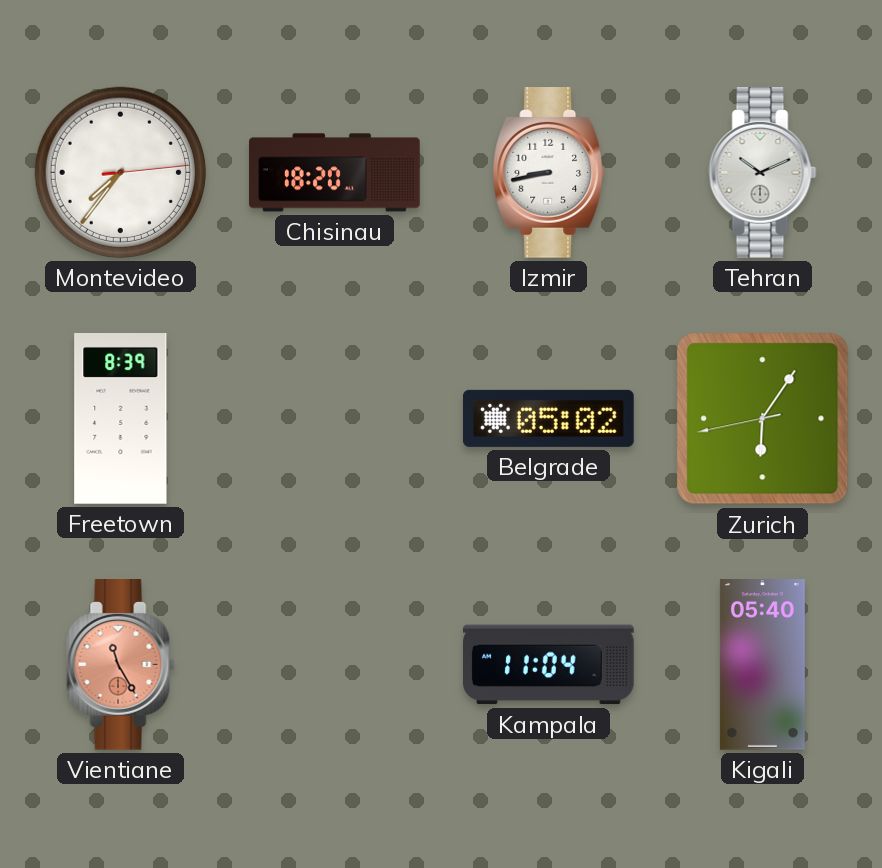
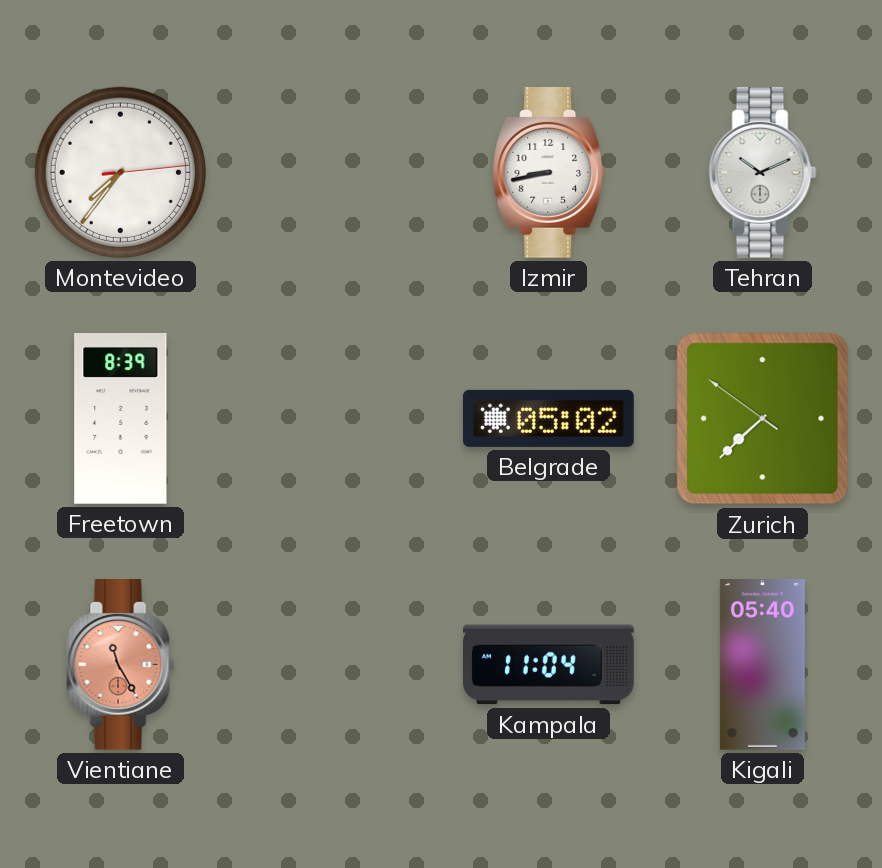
Chisinau: 18:20 -> none (335, 173)
Zurich: 6:05 -> 7:37 (763, 419)
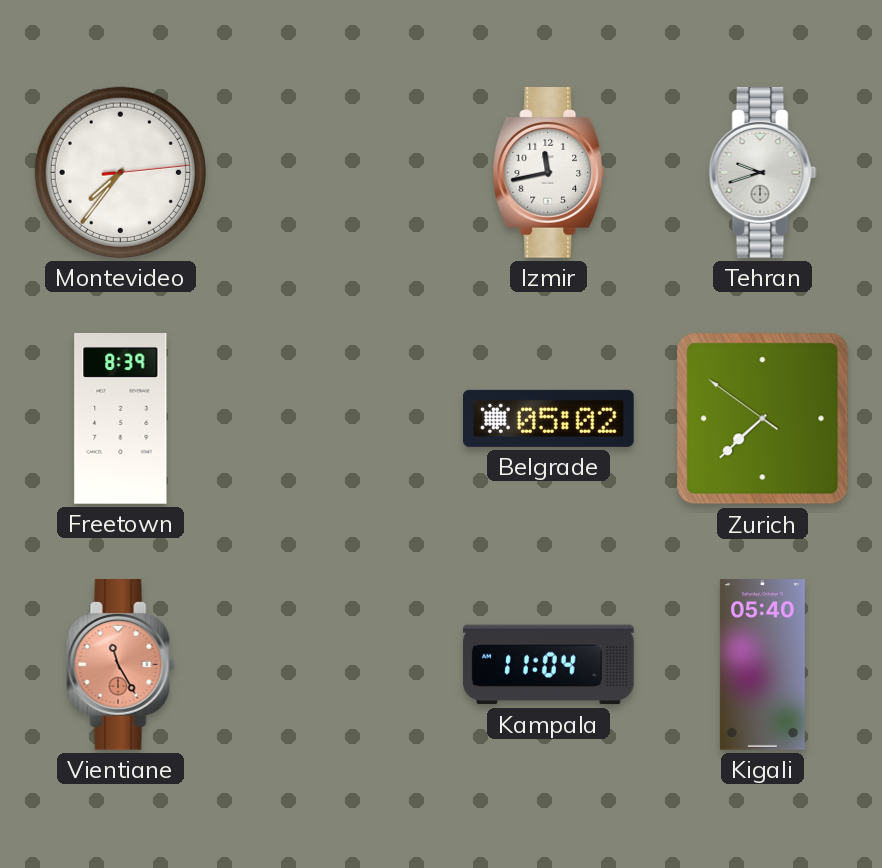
Izmir: 8:43 -> 11:43 (549, 173)
Tehran: 10:11 -> 9:42 (763, 173)
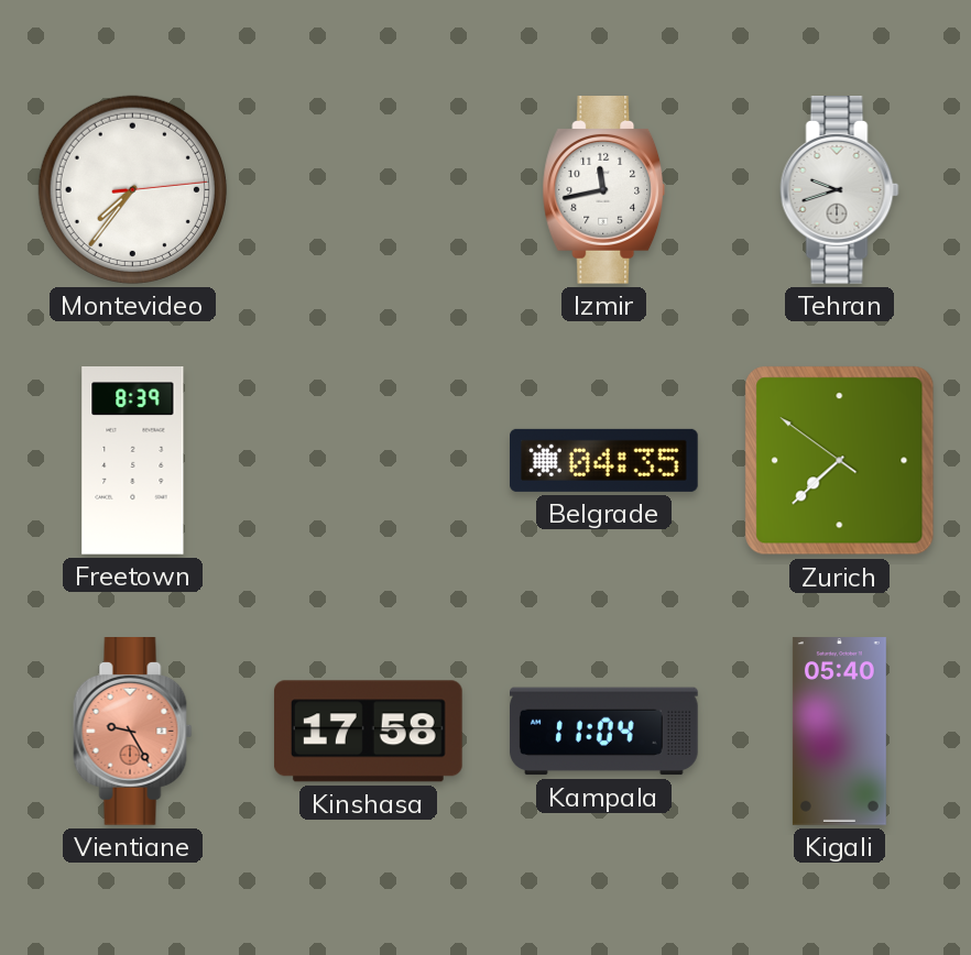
Belgrade: 05:02 -> 04:35 (604, 460)
Vientiane: 11:25 -> 9:25 (133, 732)
Kinshasa: none -> 17:58 (368, 732)
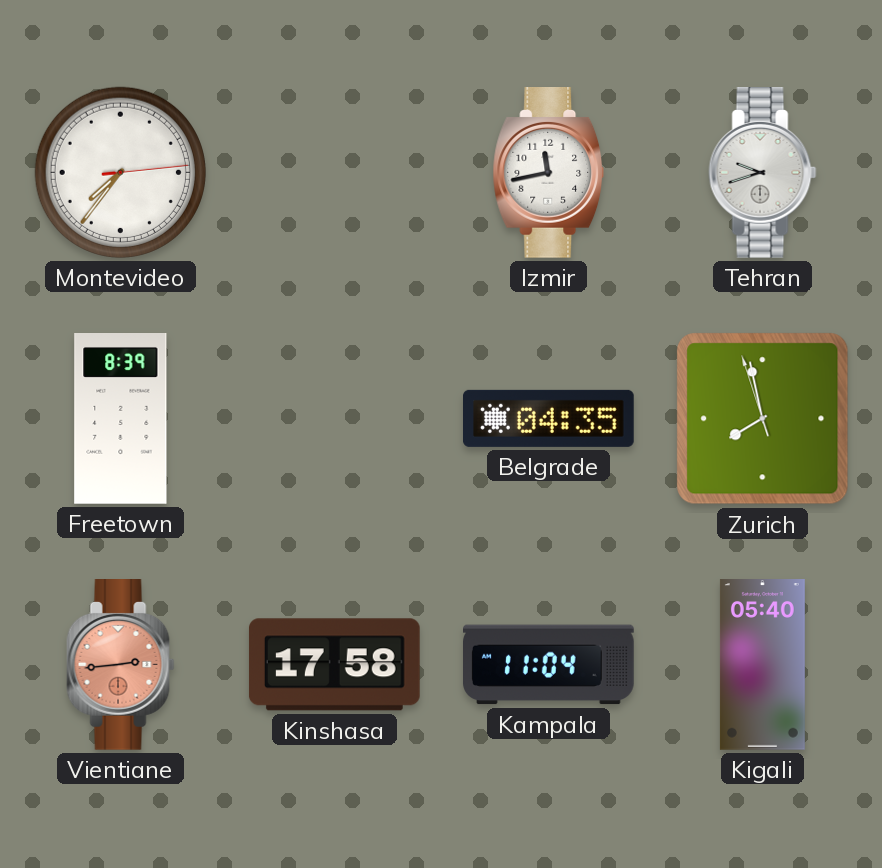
Zurich: 7:37 -> 7:57 (763, 419)
Vientiane: 9:25 -> 2:44 (121, 665)
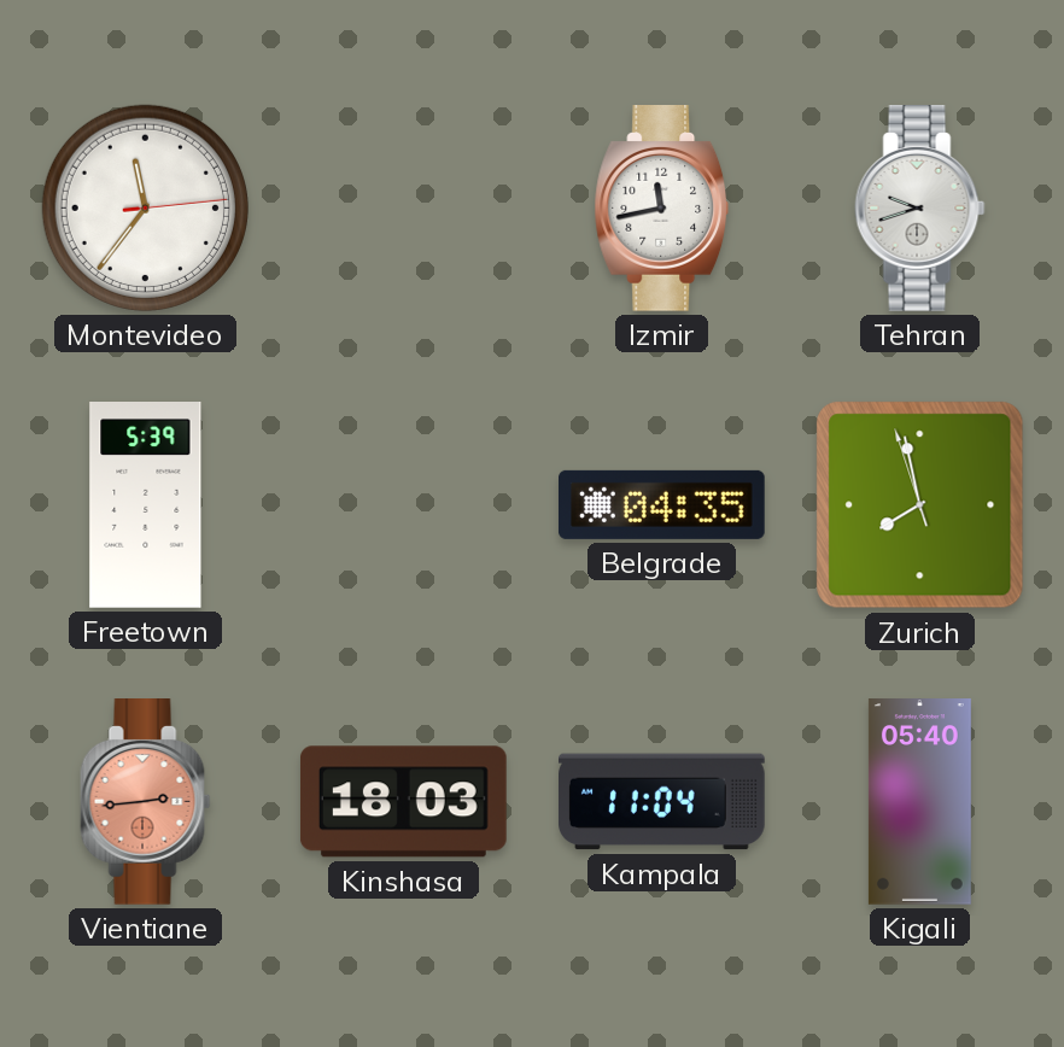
Montevideo: 7:36 -> 11:36 (145, 207)
Freetown: 8:39 -> 5:39 (146, 505)
Kinshasa: 17:58 -> 18:03 (403, 802)
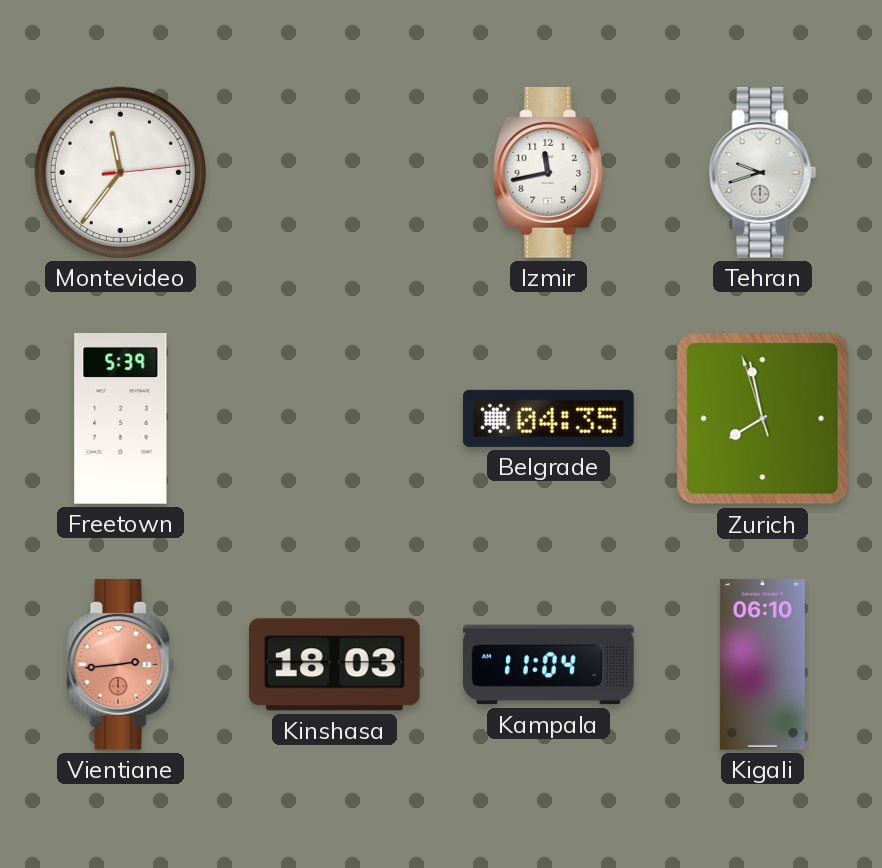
Kigali: 05:40 -> 06:10 (762, 665)
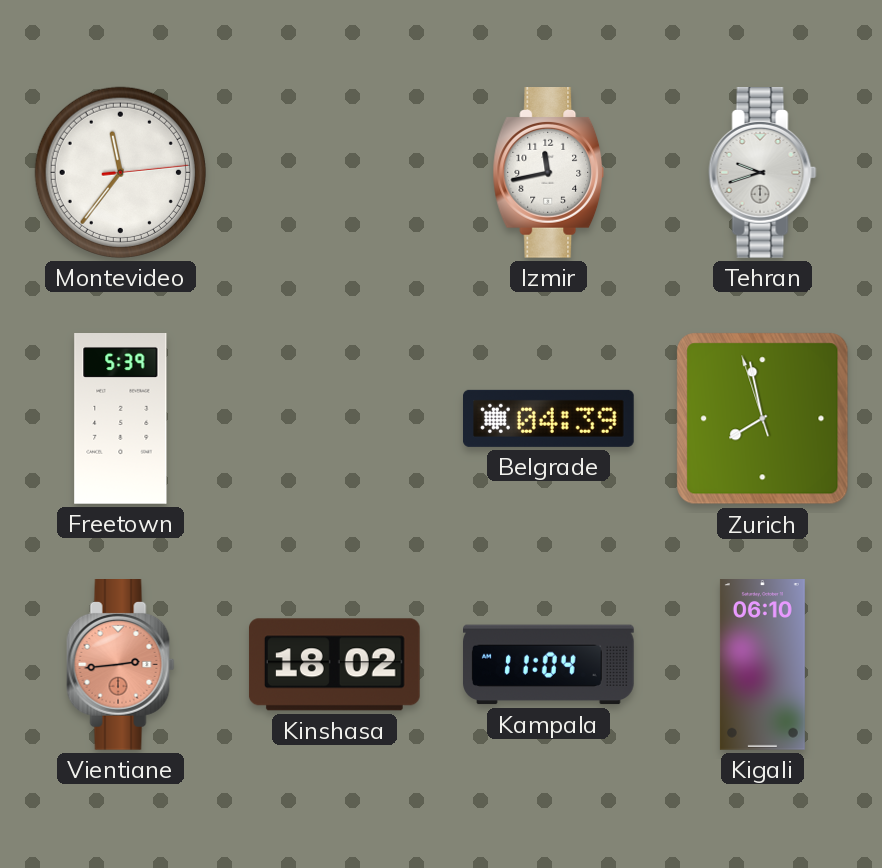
Belgrade: 04:35 -> 04:39 (549, 418)
Kinshasa: 18:03 -> 18:02 (334, 665)
